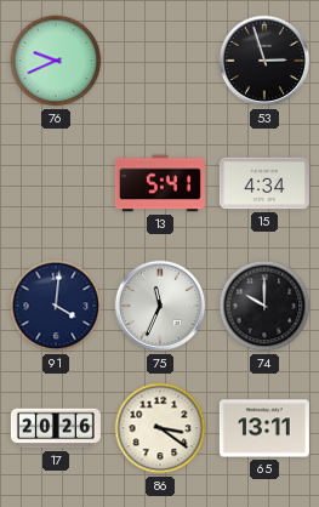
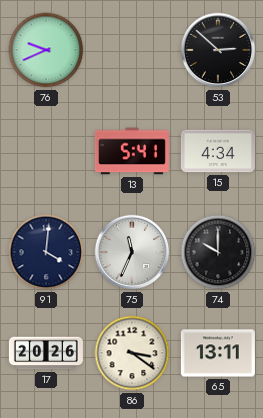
53: 2:57 -> 2:52 (218, 50)
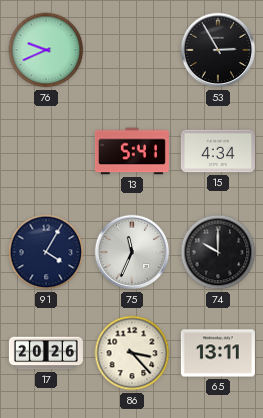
53: 2:52 -> 2:55 (218, 50)
91: 4:01 -> 4:05 (46, 252)
86: 3:21 -> 3:23 (132, 353)
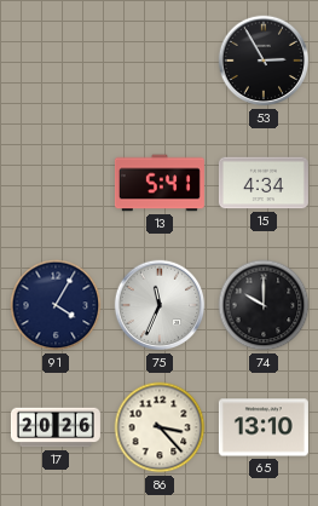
76: 9:41 -> none (46, 50)
65: 13:11 -> 13:10 (264, 427)
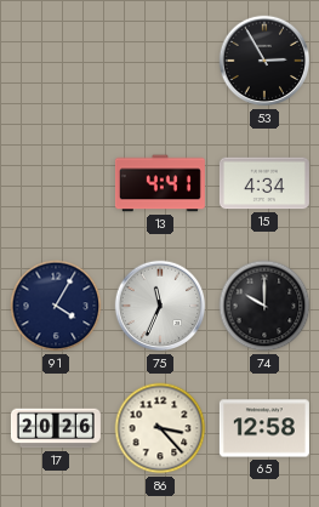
13: 5:41 -> 4:41 (160, 183)
65: 13:10 -> 12:58 (264, 428)
